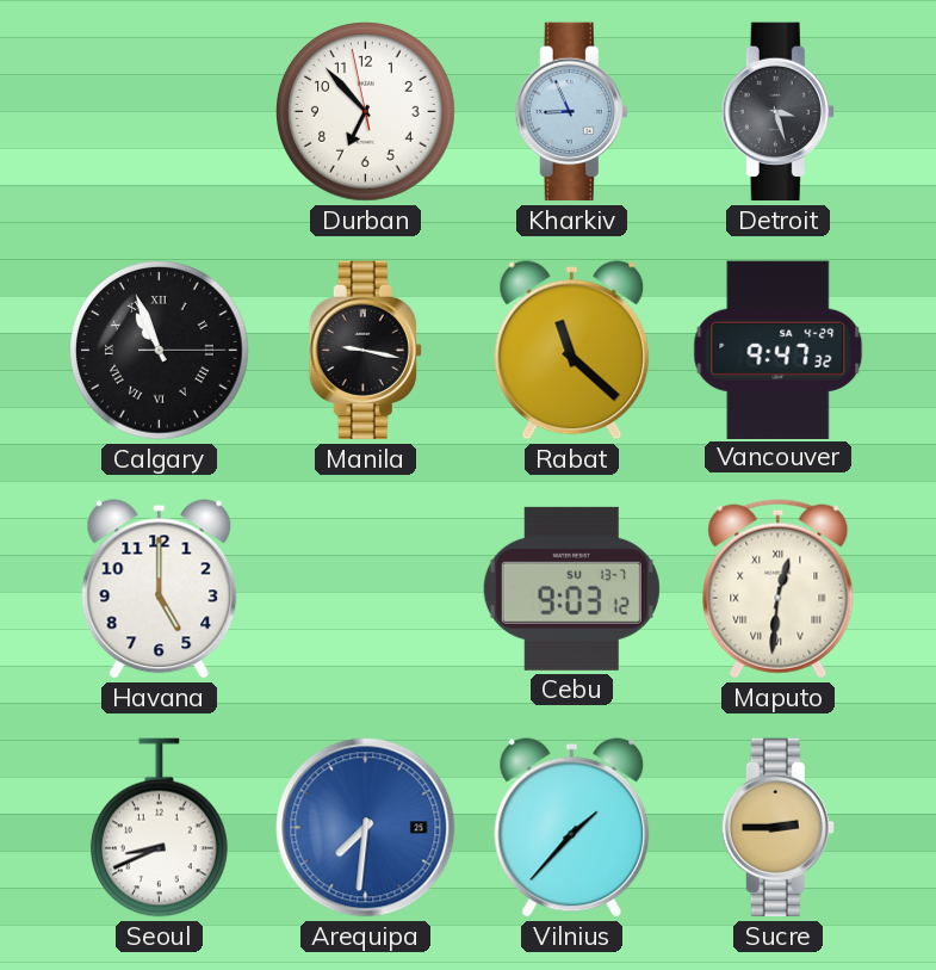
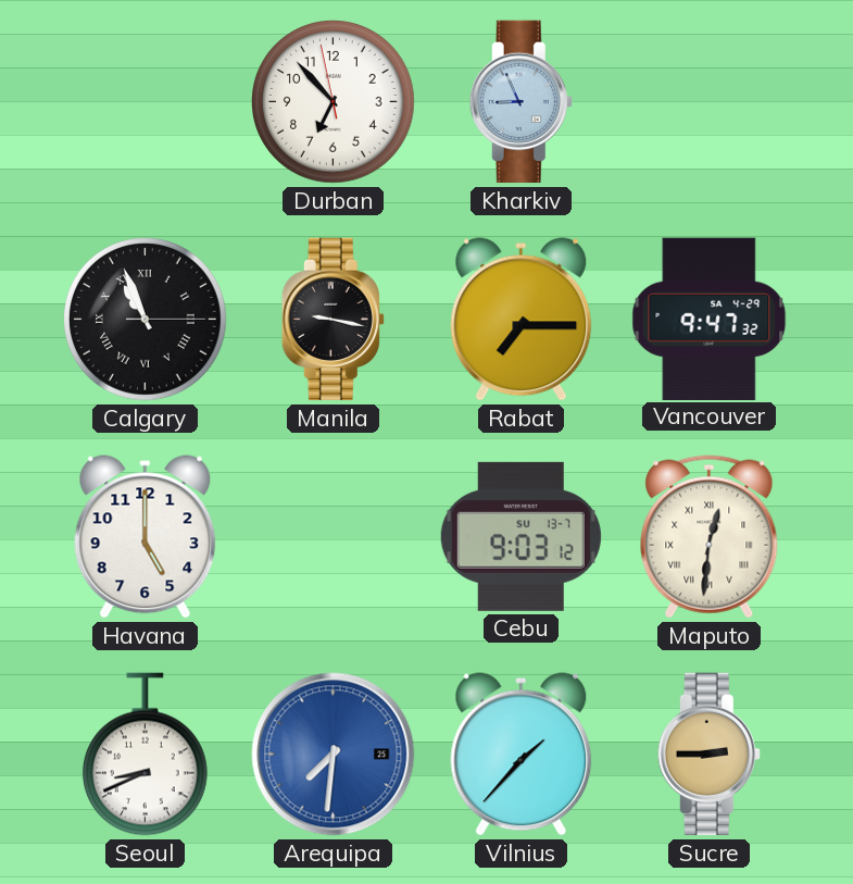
Detroit: 3:27 -> none (777, 112)
Rabat: 11:22 -> 7:15 (522, 320)
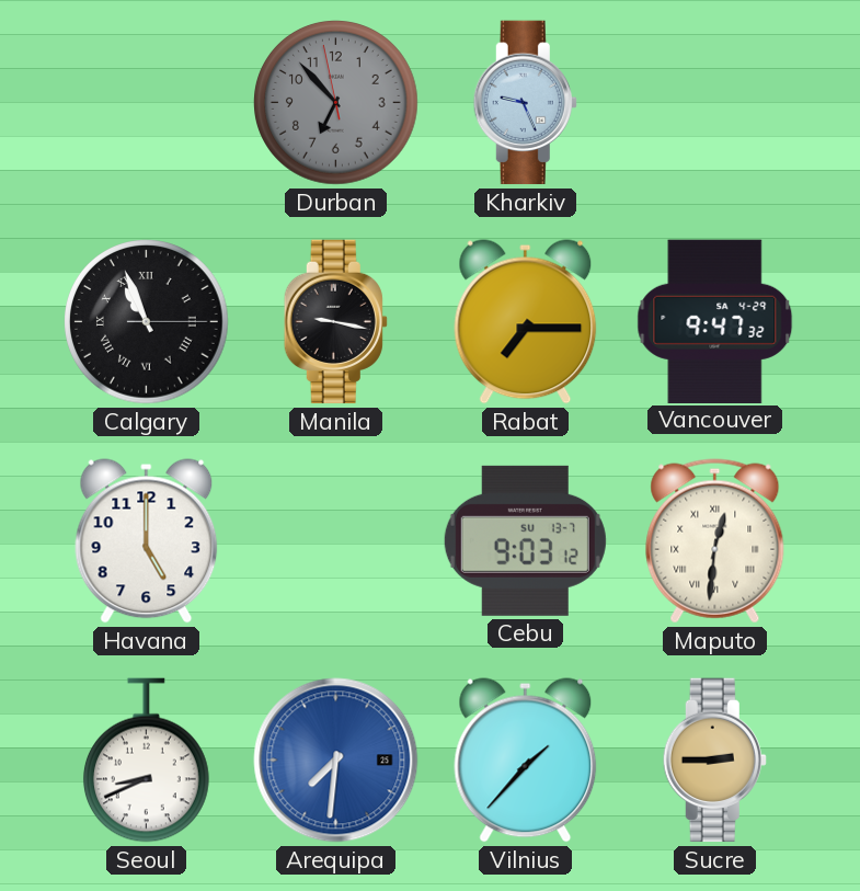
Durban dial: white -> grey (336, 103)
Kharkiv: 8:56 -> 9:26 (525, 103)
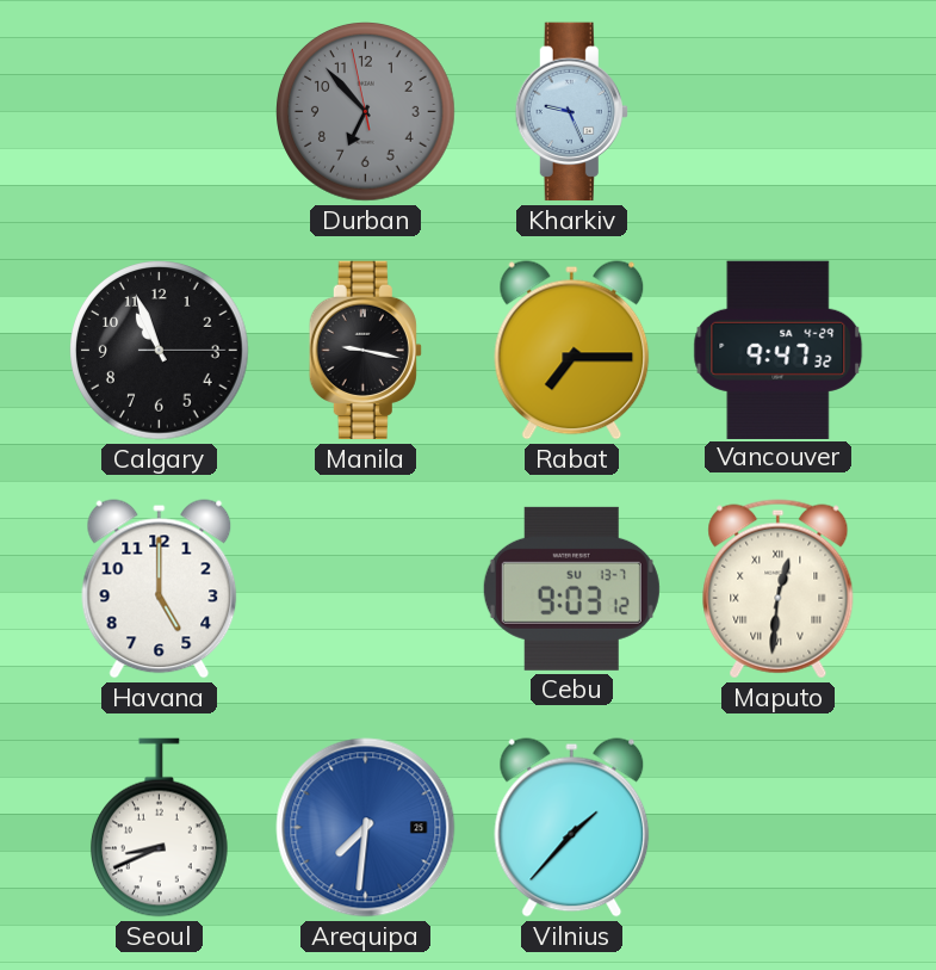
Calgary numerals: Roman -> Arabic (160, 351)
Sucre: 2:45 -> none (714, 761)
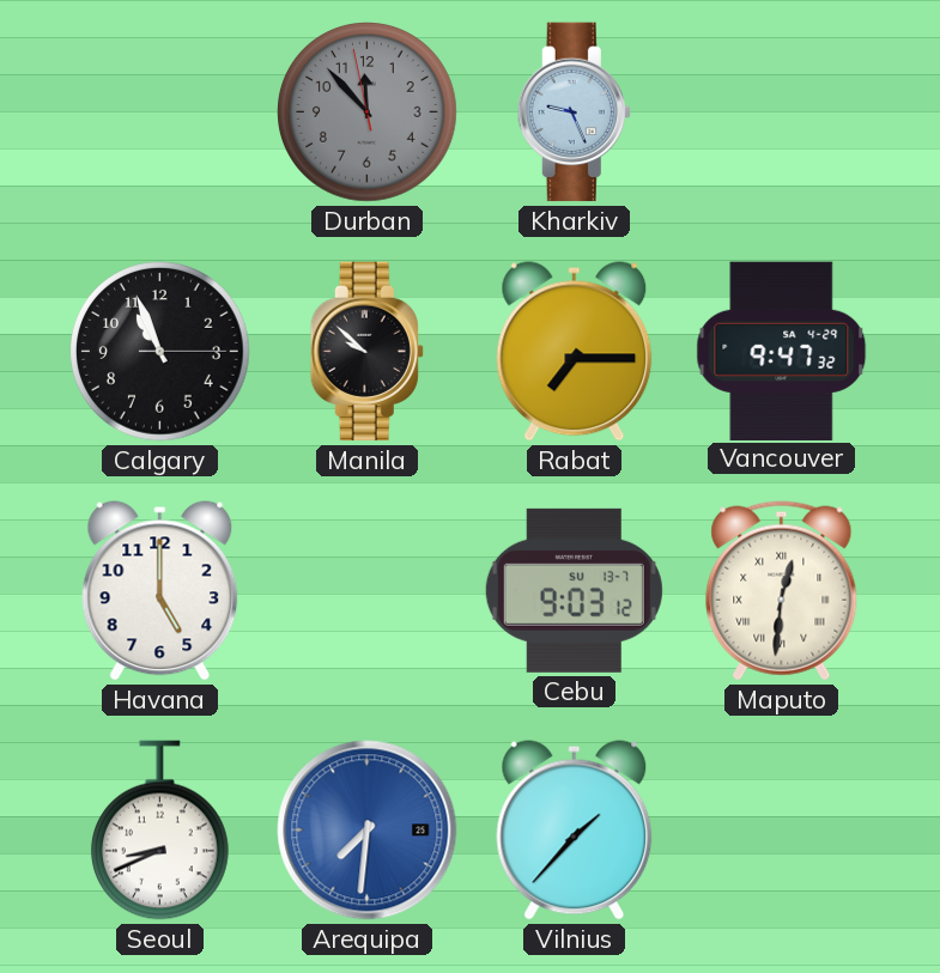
Durban: 6:52 -> 11:52 (368, 112)
Manila: 9:17 -> 9:52 (366, 352)
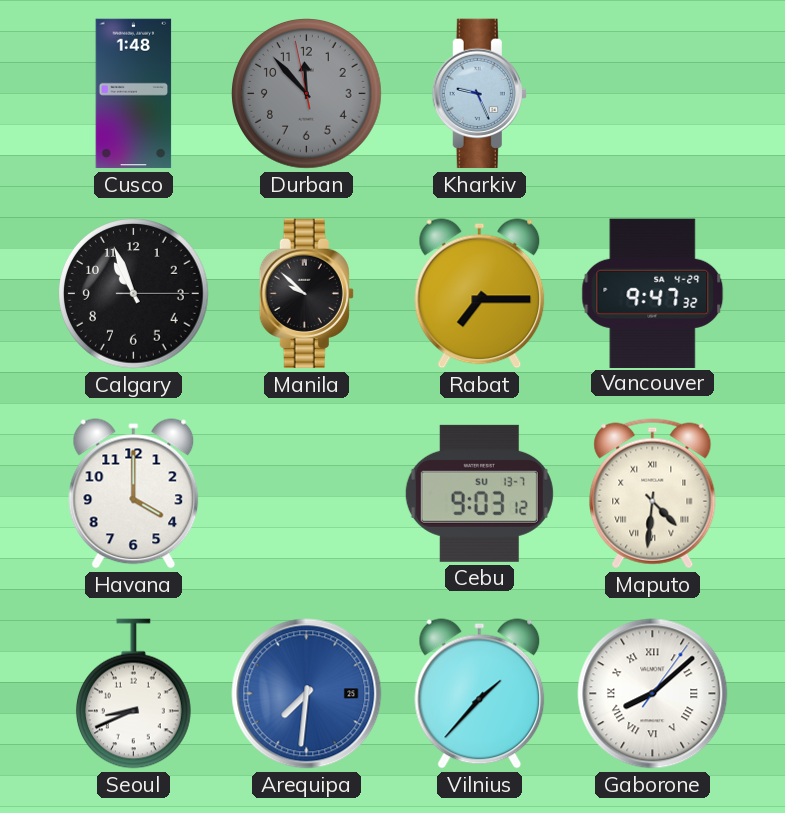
Cusco: none -> 1:48 (134, 94)
Havana: 5:00 -> 4:00 (134, 494)
Maputo: 12:31 -> 4:31 (653, 494)
Gaborone: none -> 8:08 (653, 694)
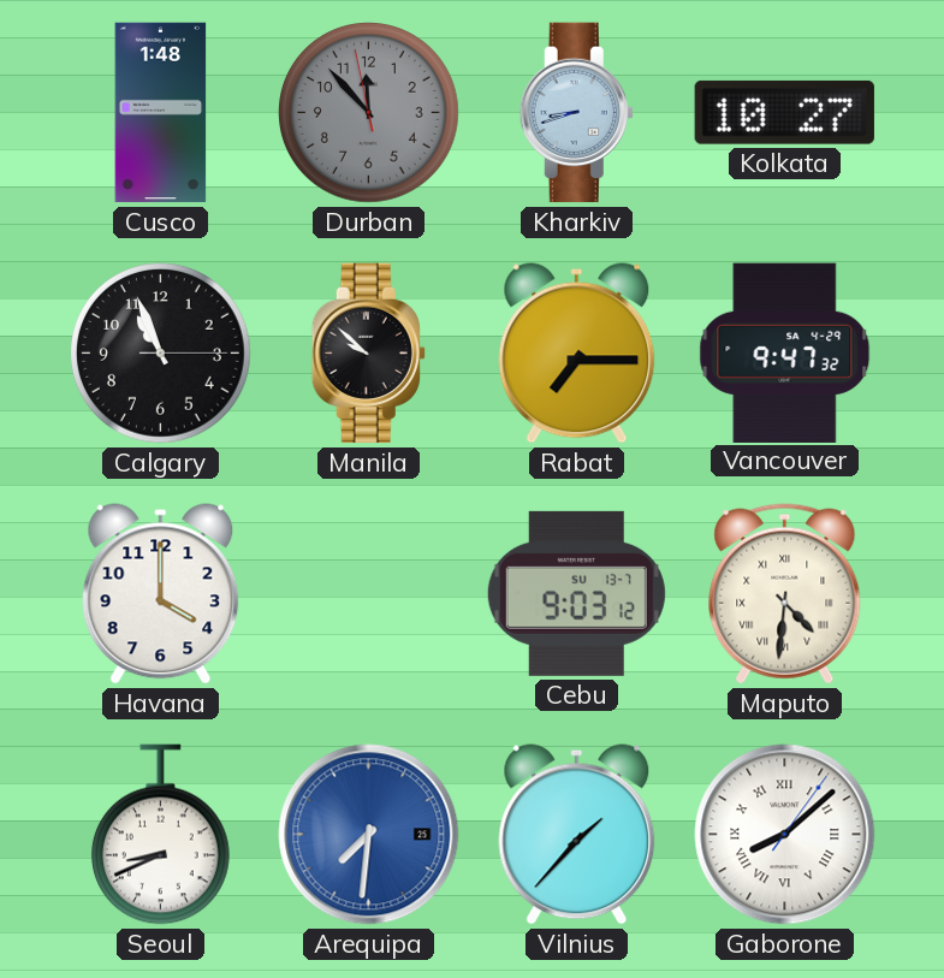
Kharkiv: 9:26 -> 8:42 (576, 113)
Kolkata: none -> 10:27 (784, 112)
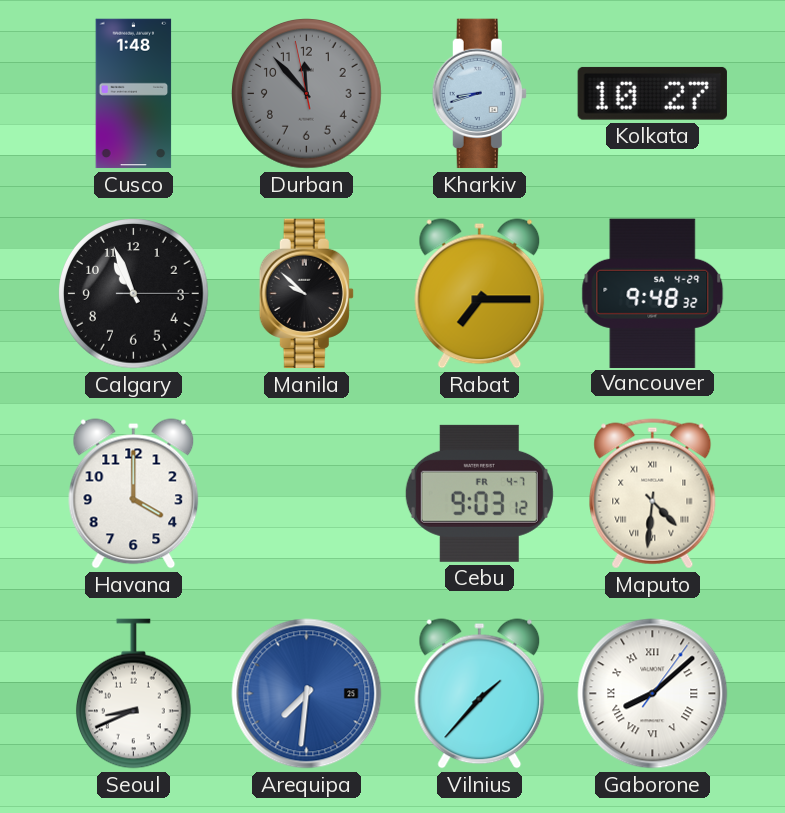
Vancouver: 9:47 -> 9:48 (653, 293)
Cebu date: SU 13-7 -> FR 4-7 (479, 493)
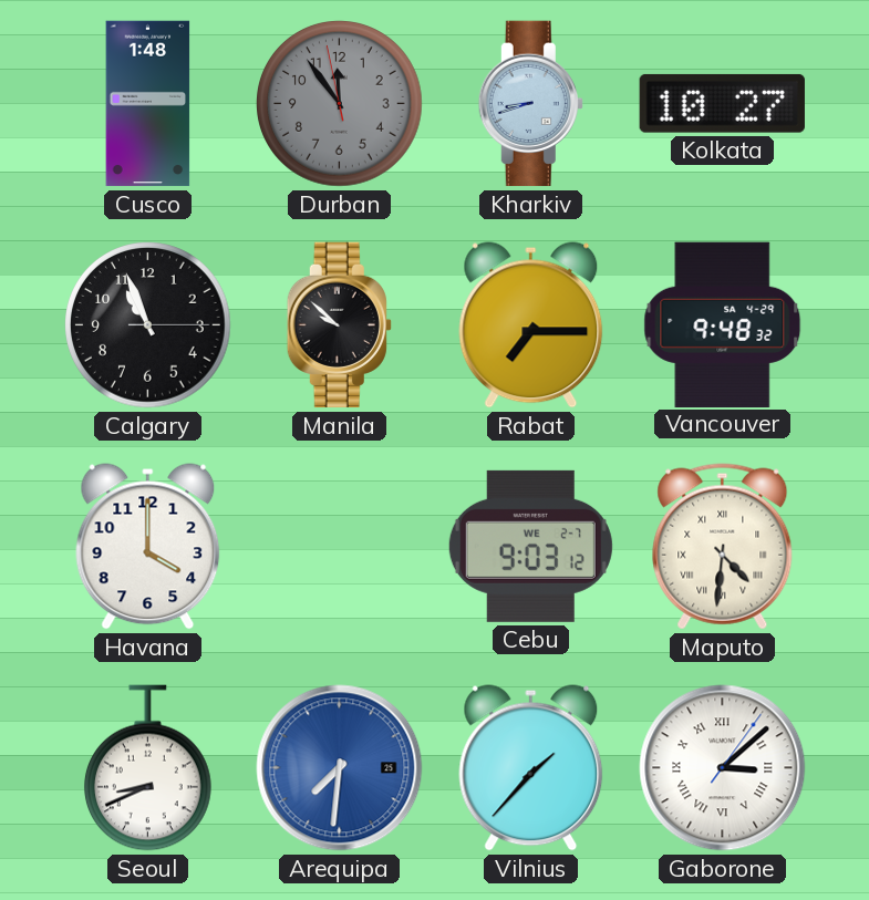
Durban: 11:52 -> 11:53 (340, 104)
Cebu date: FR 4-7 -> WE 2-7 (530, 546)
Gaborone: 8:08 -> 3:08 (723, 768)
